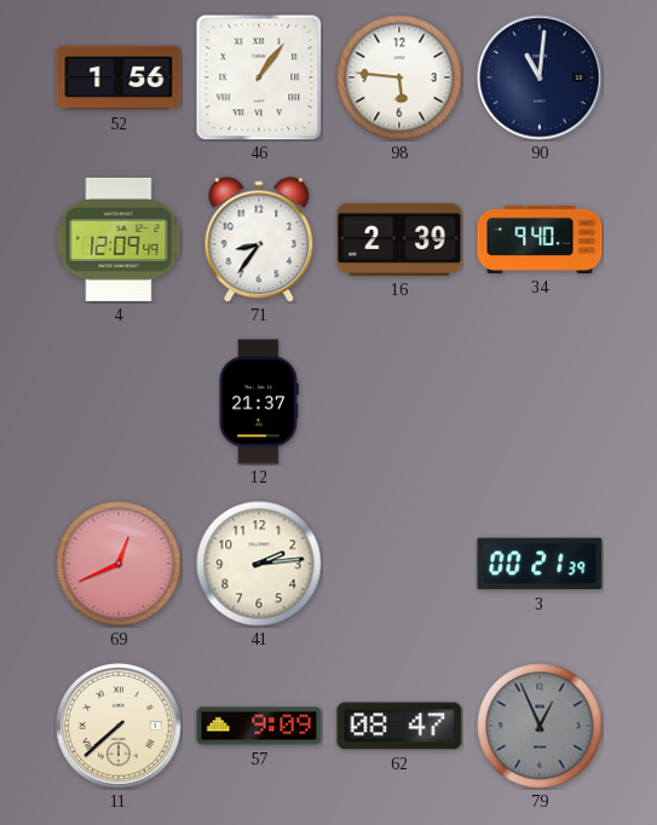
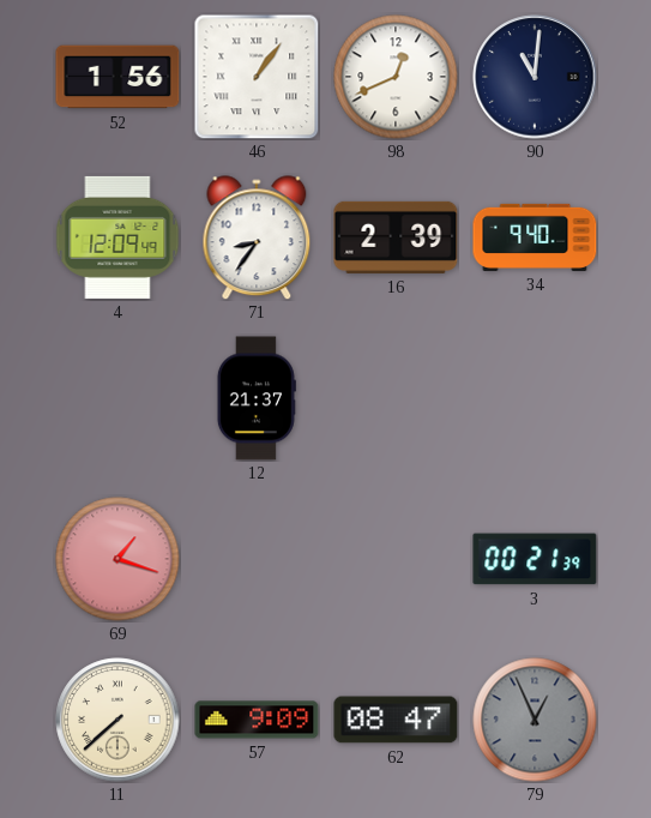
98: 5:46 -> 12:41 (396, 77)
69: 12:41 -> 1:18 (117, 559)
41: 2:14 -> none (259, 564)
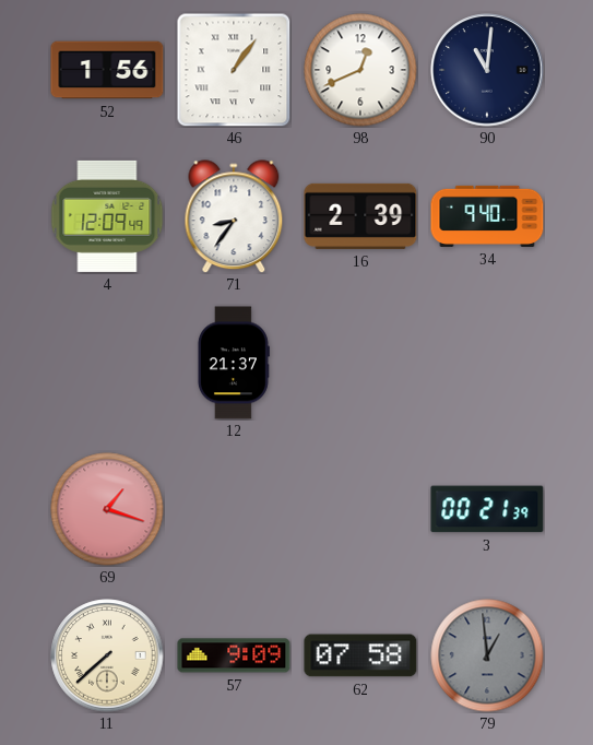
62: 08:47 -> 07:58 (360, 655)
79: 12:56 -> 12:59 (487, 655)
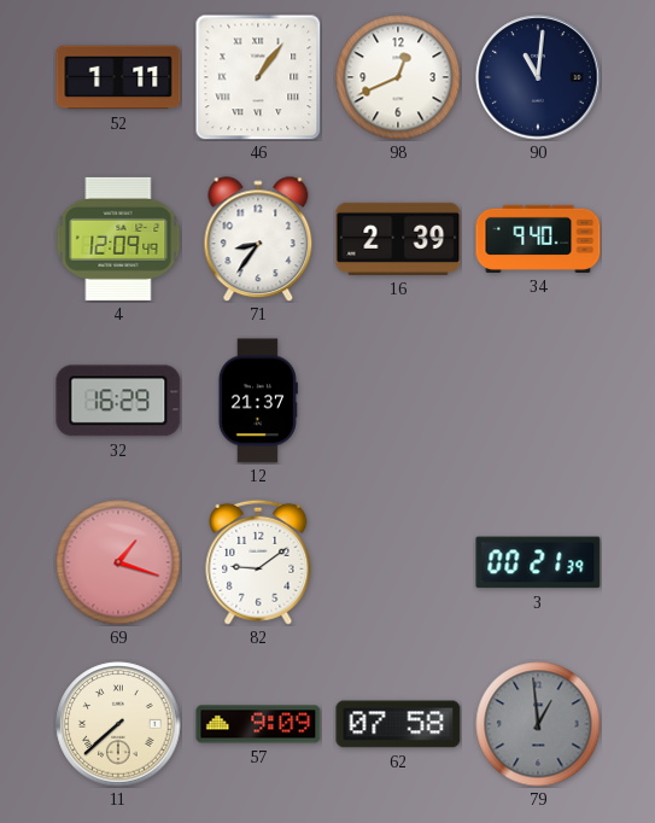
52: 1:56 -> 1:11 (118, 77)
32: none -> 16:29 (118, 401)
82: none -> 9:09 (258, 562)
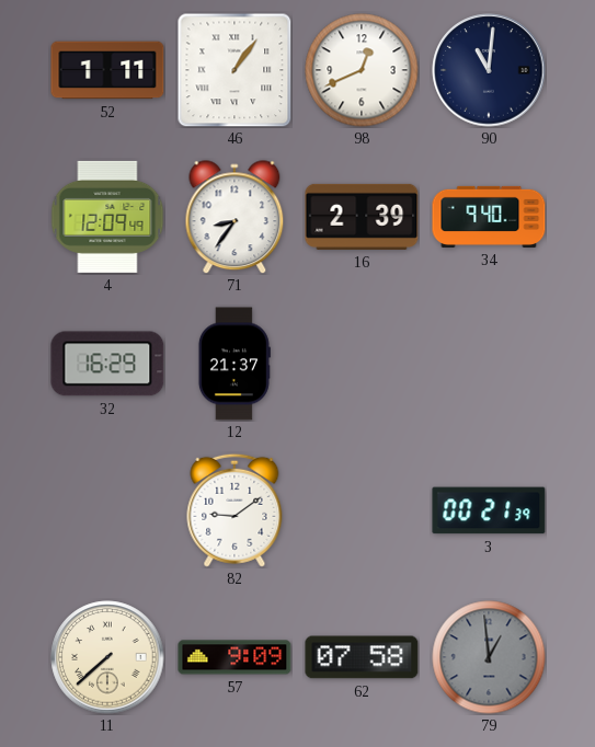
69: 1:18 -> none (118, 562)
